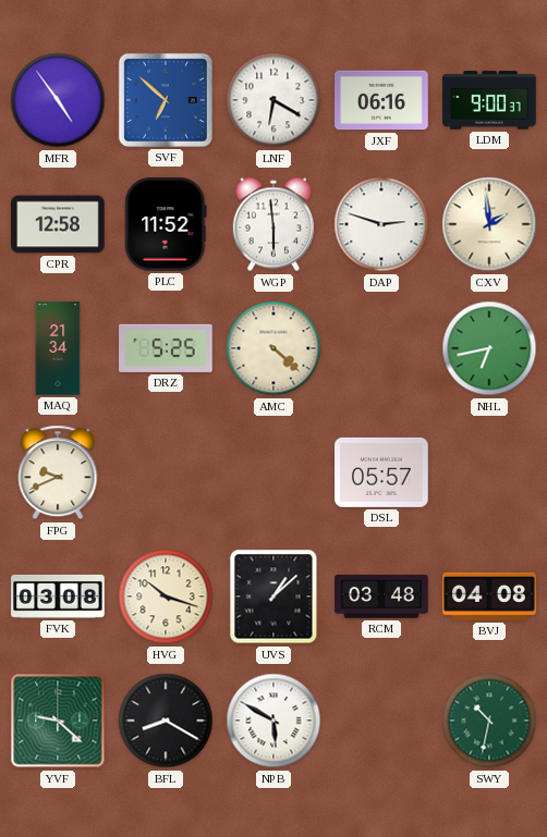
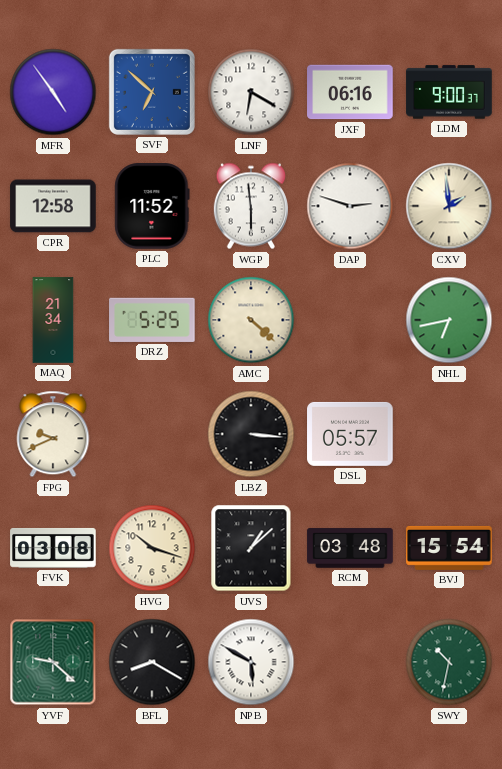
LBZ: none -> 3:16 (251, 434)
BVJ: 04:08 -> 15:54 (449, 548)
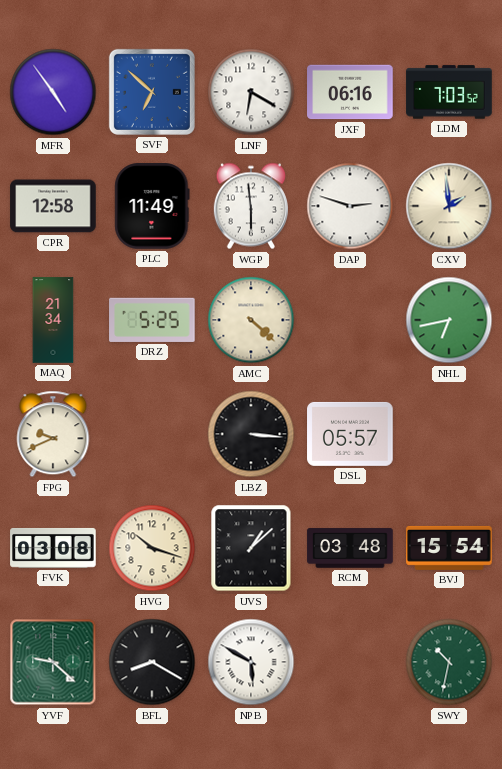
LDM: 9:00 -> 7:03 (449, 92)
PLC: 11:52 -> 11:49 (152, 206)
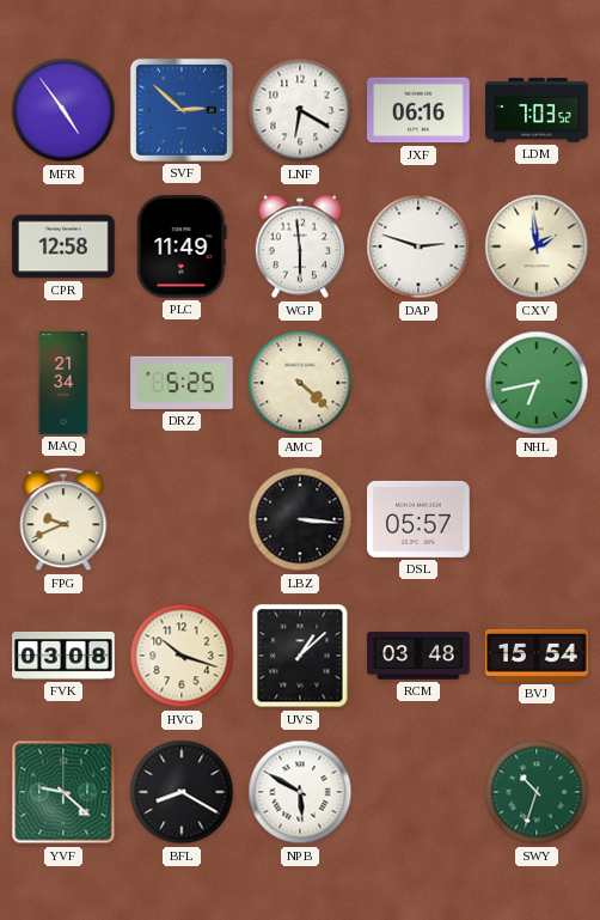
SVF: 6:52 -> 2:52 (182, 110)
SWY: 10:32 -> 10:33 (537, 792)
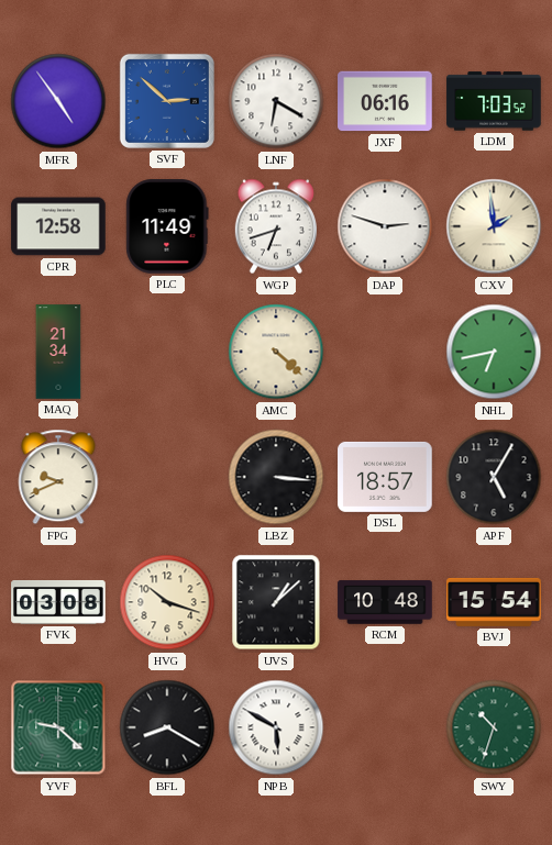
WGP: 5:59 -> 6:42 (276, 226)
DRZ: 5:25 -> none (182, 383)
DSL: 05:57 -> 18:57 (385, 477)
APF: none -> 5:05 (494, 477)
RCM: 03:48 -> 10:48 (385, 602)
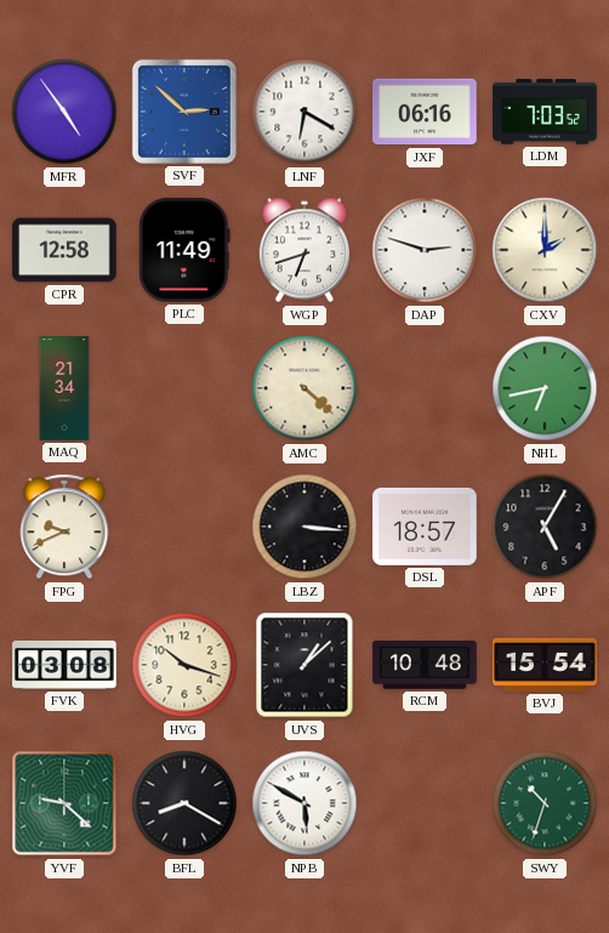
CXV: 1:59 -> 2:00 (545, 250)
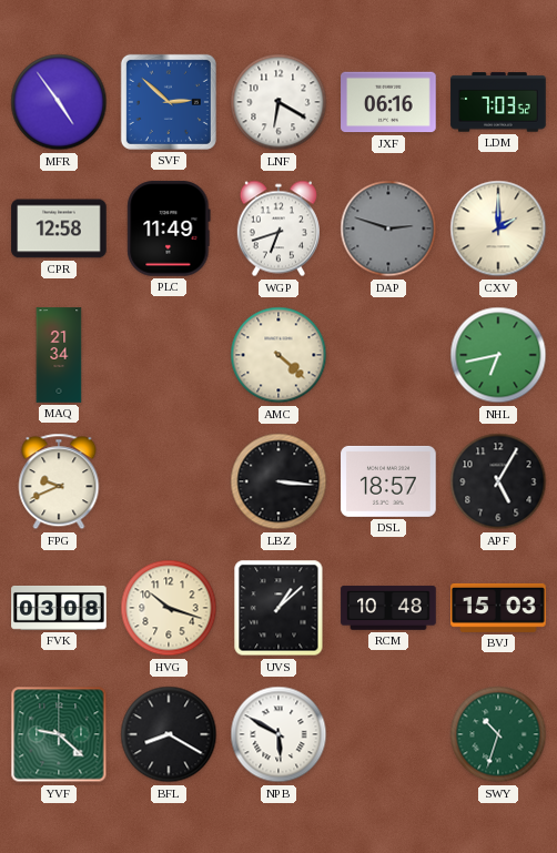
DAP dial: white -> grey (388, 229)
BVJ: 15:54 -> 15:03 (498, 608)
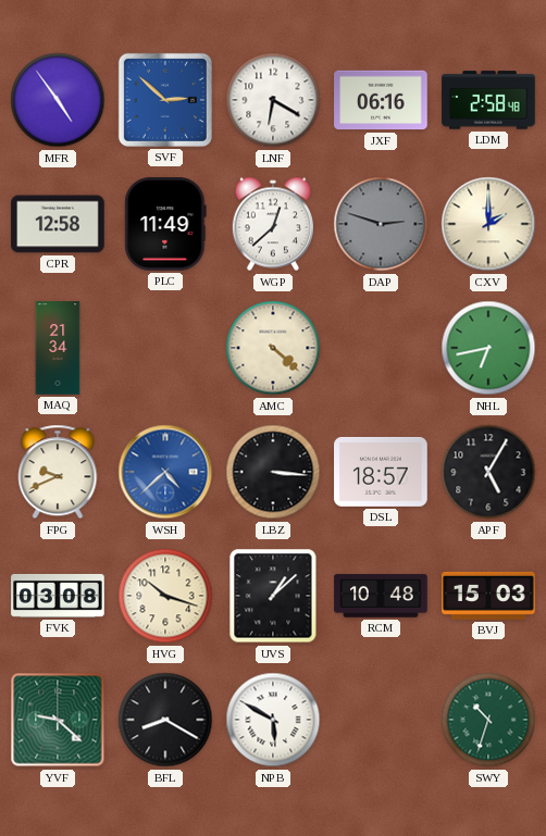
LDM: 7:03 -> 2:58 (488, 100)
WGP: 6:42 -> 12:38 (273, 224)
WSH: none -> 4:38 (165, 472)
